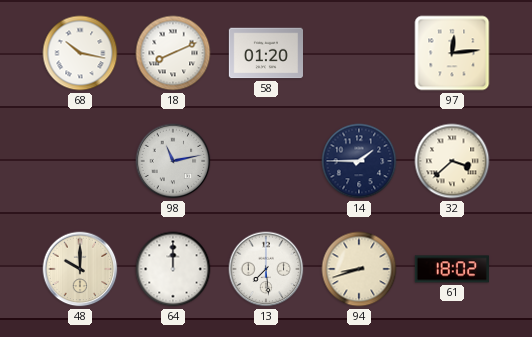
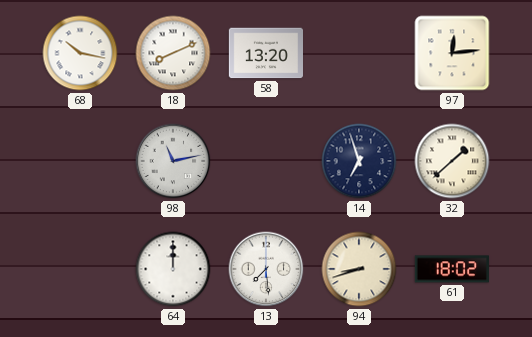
58: 01:20 -> 13:20 (265, 53)
14: 1:45 -> 6:57 (359, 161)
32: 3:38 -> 1:38 (452, 161)
48: 10:00 -> none (80, 269)
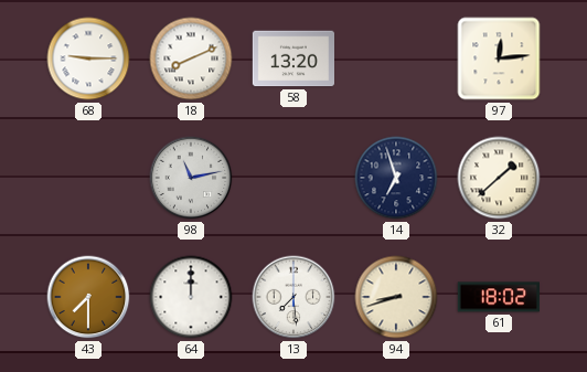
68: 10:17 -> 9:15 (88, 59)
43: none -> 7:30 (88, 297)
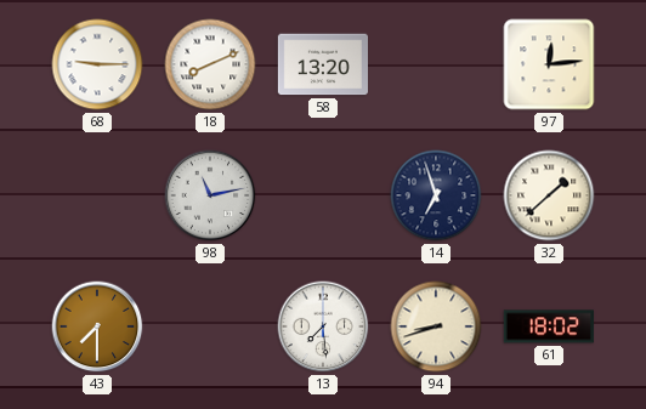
64: 12:00 -> none (191, 297)
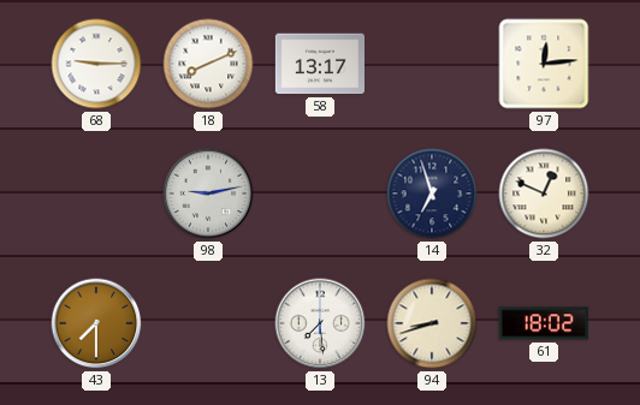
58: 13:20 -> 13:17 (319, 64)
98: 11:13 -> 9:13 (208, 193)
32: 1:38 -> 12:49 (544, 193)
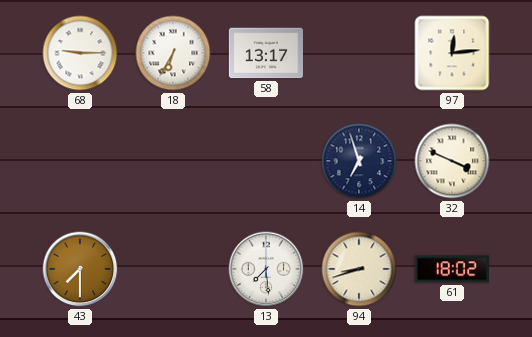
18: 8:11 -> 6:35 (173, 53)
98: 9:13 -> none (208, 193)
32: 12:49 -> 3:49 (452, 161)
